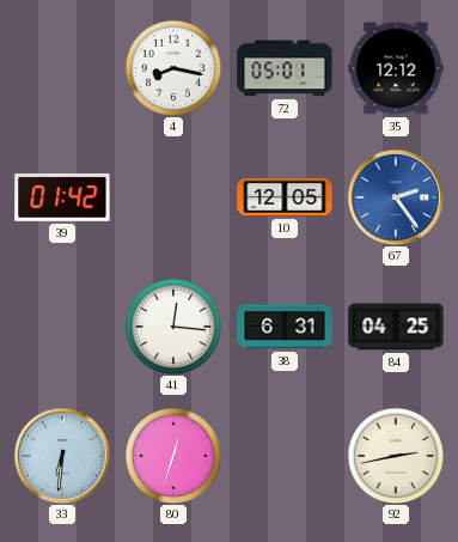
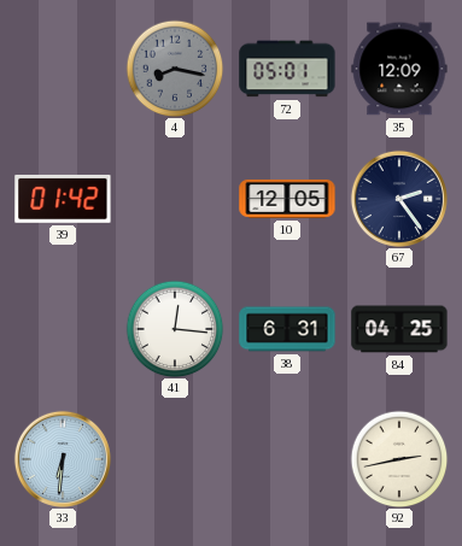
4 dial: white -> grey (175, 69)
35: 12:12 -> 12:09 (399, 69)
67 dial: blue -> navy (399, 199)
80: 12:33 -> none (173, 456)
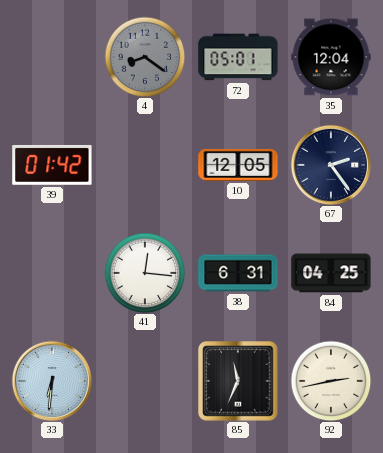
4: 8:17 -> 8:21 (145, 57)
35: 12:09 -> 12:04 (331, 57)
85: none -> 11:34 (238, 381)
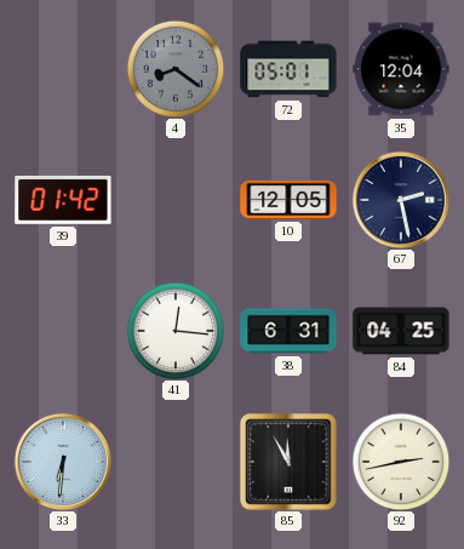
67: 2:24 -> 2:28 (401, 200)
85: 11:34 -> 11:55 (288, 462)
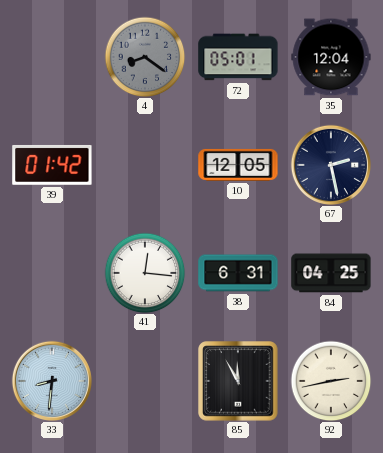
33: 6:31 -> 8:31 (52, 381)
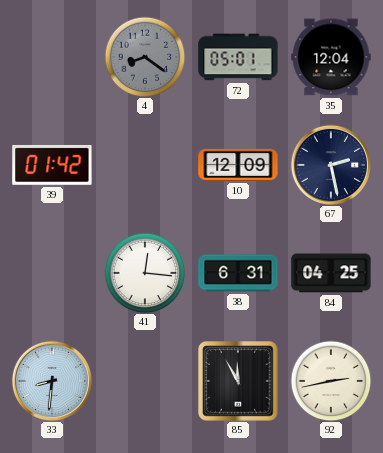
10: 12:05 -> 12:09 (238, 165)
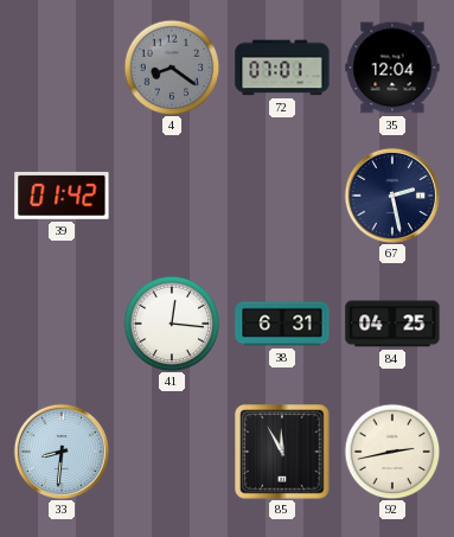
72: 05:01 -> 07:01 (282, 68)
10: 12:09 -> none (238, 165)
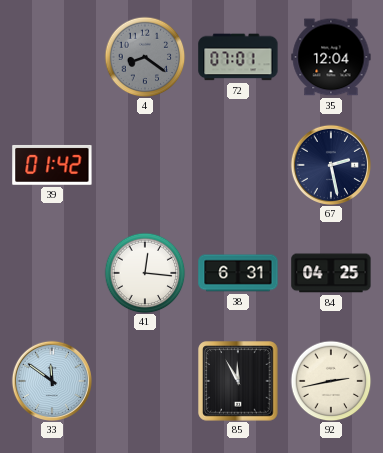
33: 8:31 -> 11:51 (52, 381)
